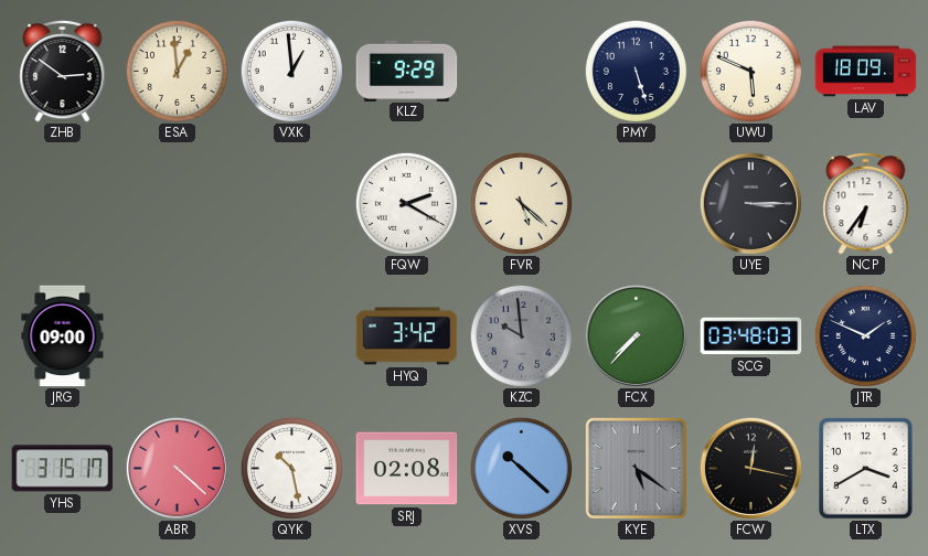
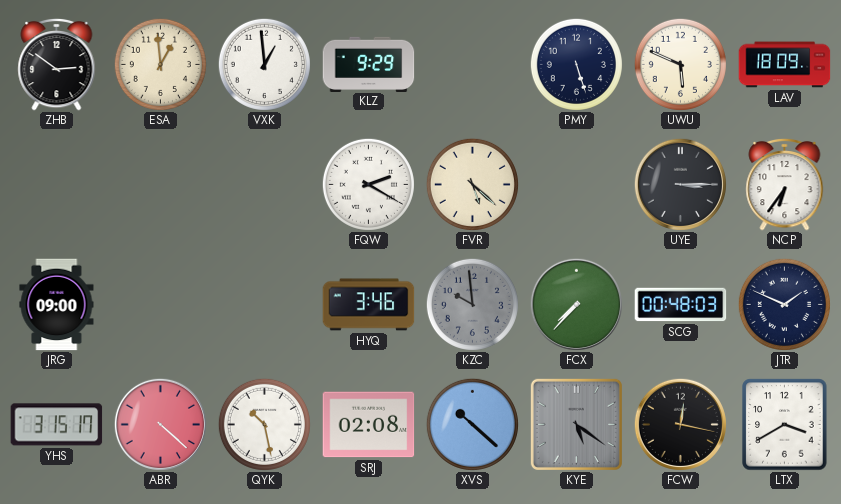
HYQ: 3:42 -> 3:46 (369, 305)
SCG: 03:48 -> 00:48 (681, 305)
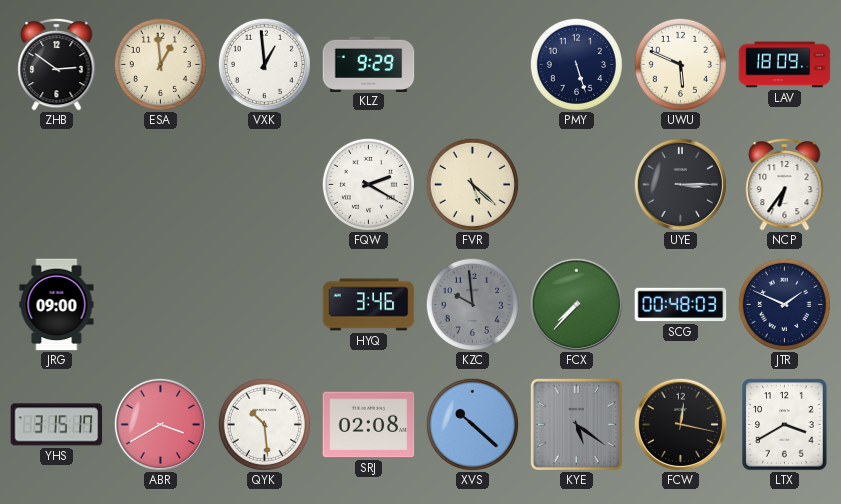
ABR: 4:22 -> 3:40 (160, 424)
QYK: 10:28 -> 10:29 (264, 424)
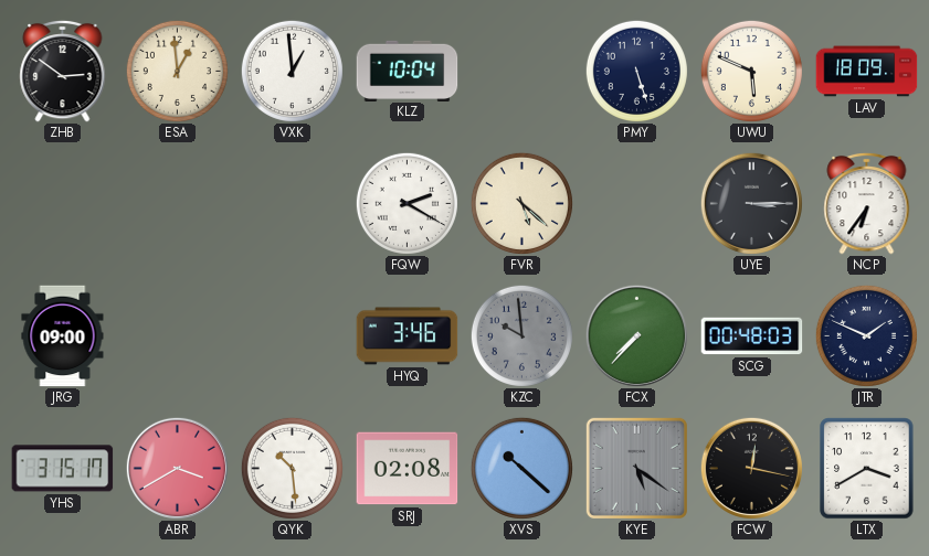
KLZ: 9:29 -> 10:04 (408, 71)
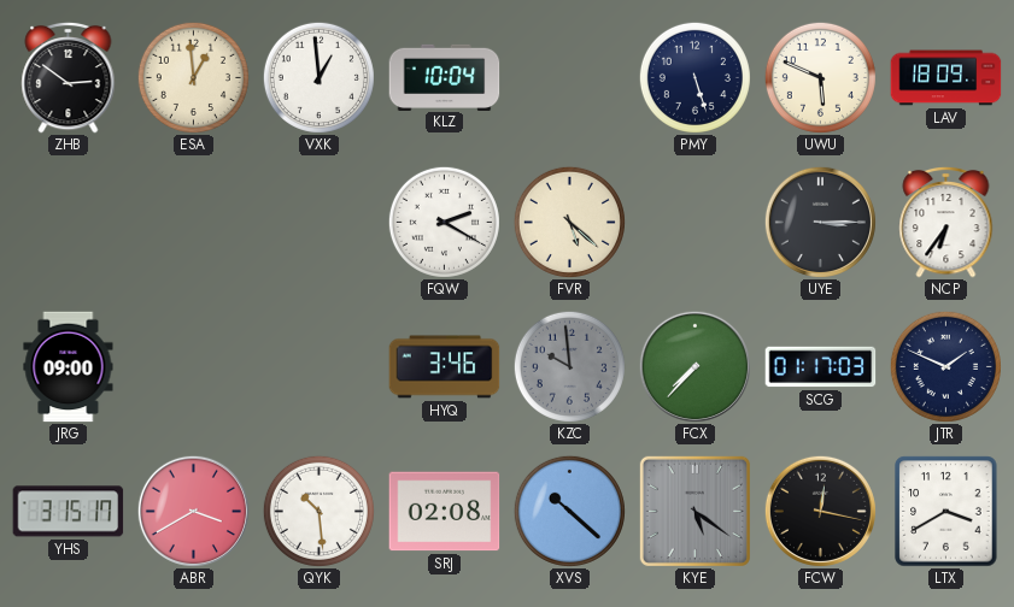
SCG: 00:48 -> 01:17 (821, 367)
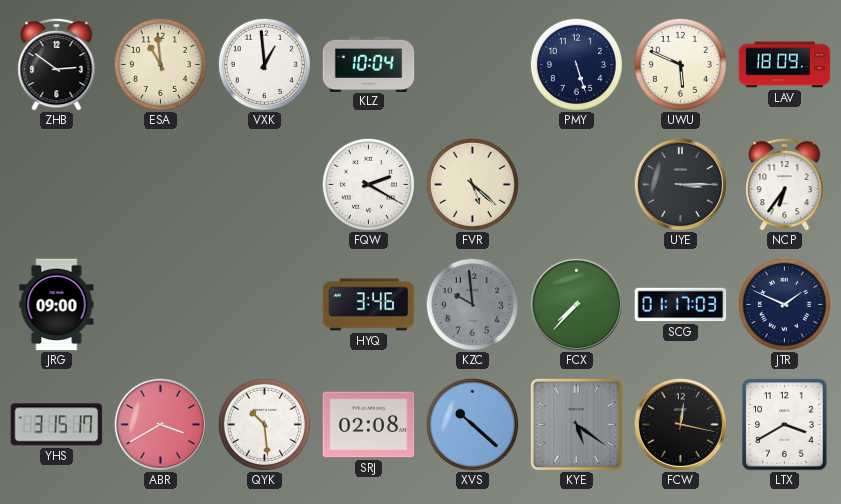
ESA: 12:59 -> 10:59 (160, 64)
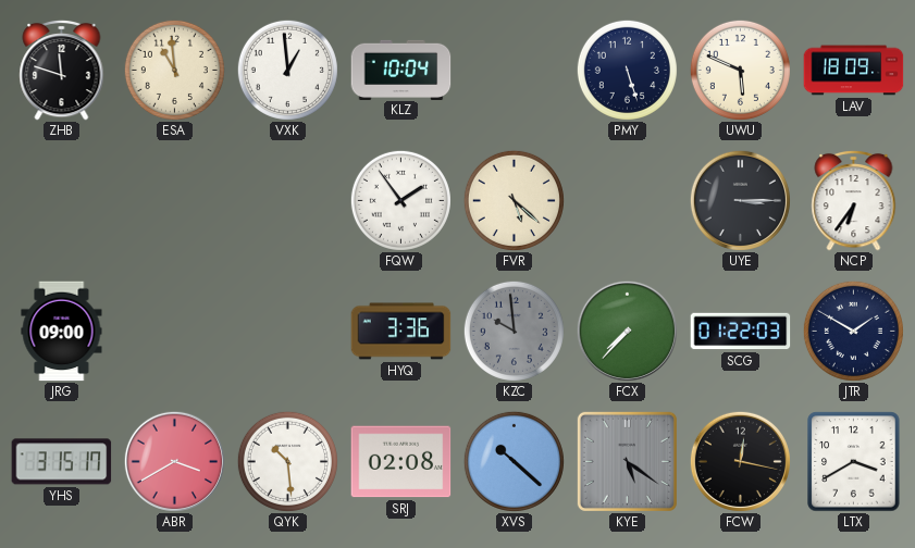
ZHB: 2:51 -> 11:48 (62, 70)
FQW: 2:20 -> 1:54 (400, 200)
HYQ: 3:46 -> 3:36 (401, 332)
SCG: 01:17 -> 01:22 (741, 332)
JTR: 1:49 -> 1:50 (853, 331)
